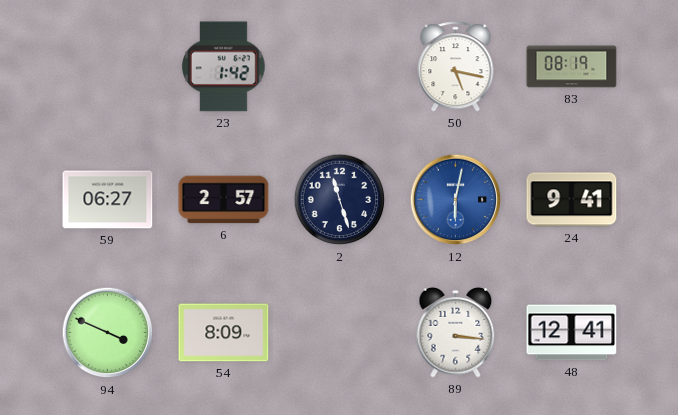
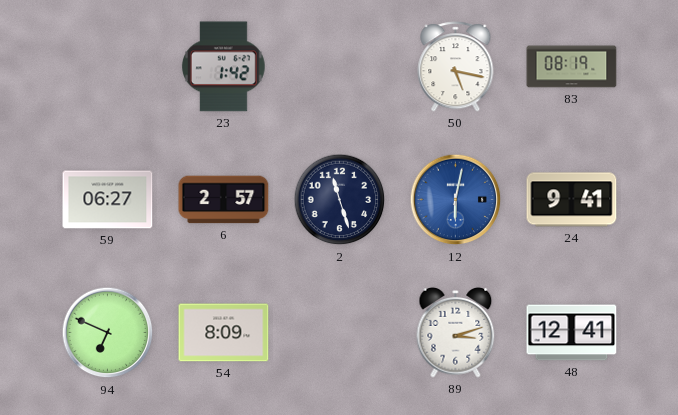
94: 3:49 -> 6:49 (108, 333)
89: 3:16 -> 3:12 (456, 333)
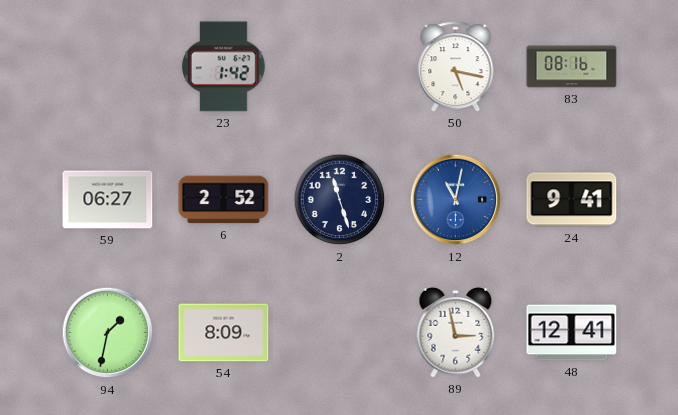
83: 08:19 -> 08:16 (572, 67)
6: 2:57 -> 2:52 (224, 200)
12: 6:02 -> 11:02 (456, 200)
94: 6:49 -> 1:32 (108, 333)
89: 3:12 -> 2:58 (456, 333)
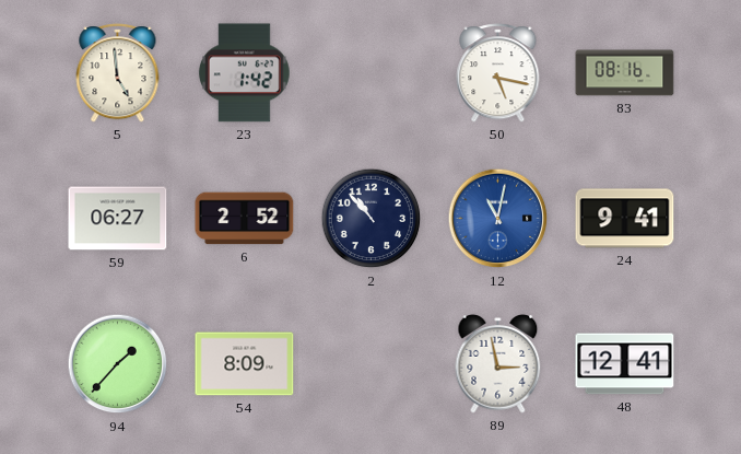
5: none -> 4:59 (118, 73)
2: 11:27 -> 10:53 (372, 219)
94: 1:32 -> 1:37 (118, 364)
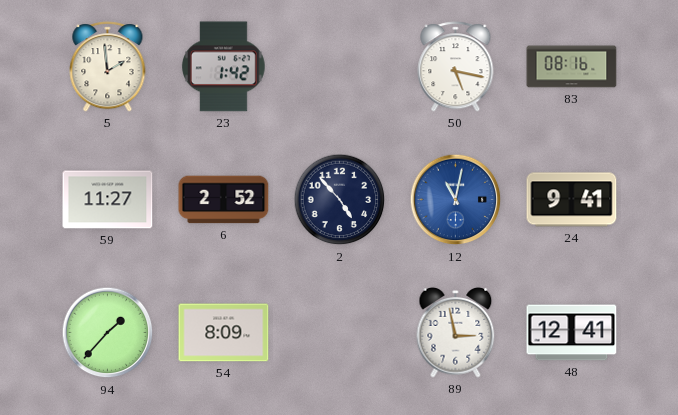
5: 4:59 -> 1:59 (108, 67)
59: 06:27 -> 11:27 (108, 200)
2: 10:53 -> 4:53 (340, 200)
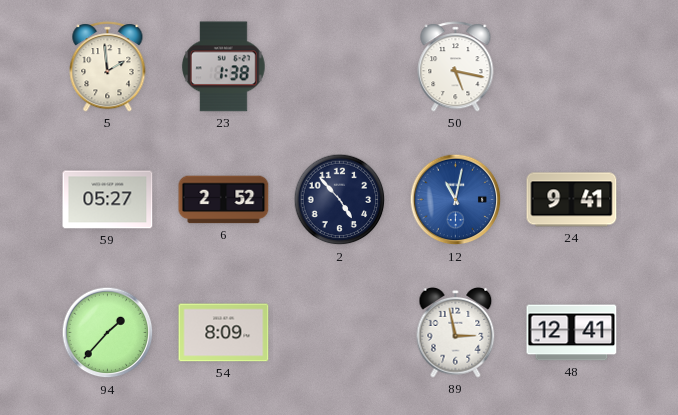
23: 1:42 -> 1:38 (223, 67)
83: 08:16 -> none (572, 67)
59: 11:27 -> 05:27 (108, 200)
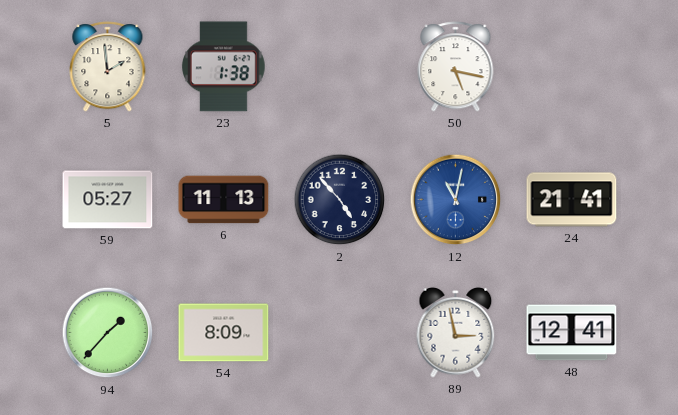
6: 2:52 -> 11:13 (224, 200)
24: 9:41 -> 21:41 (572, 200)
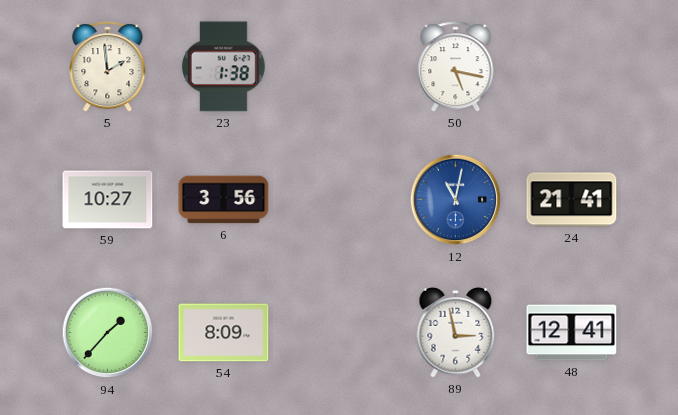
59: 05:27 -> 10:27 (108, 200)
6: 11:13 -> 3:56 (224, 200)
2: 4:53 -> none (340, 200)
